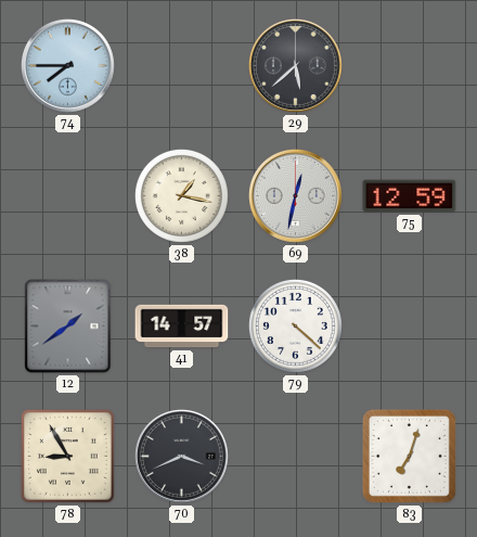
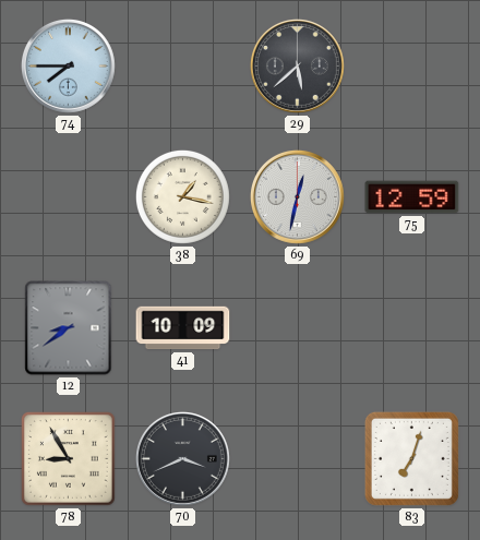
12: 1:39 -> 8:39 (69, 328)
41: 14:57 -> 10:09 (183, 328)
79: 4:22 -> none (295, 325)
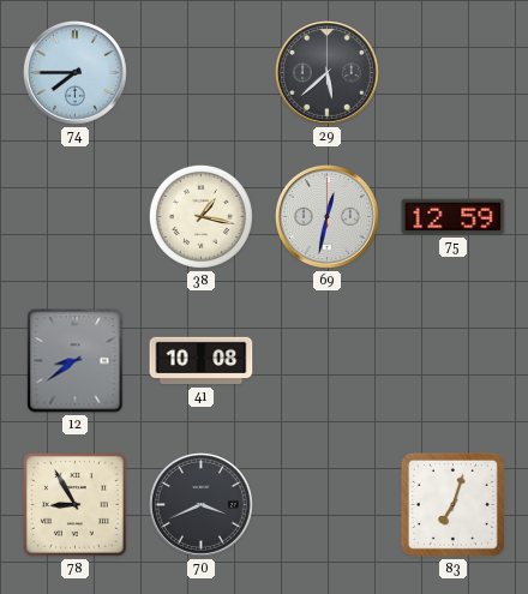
41: 10:09 -> 10:08 (202, 361)
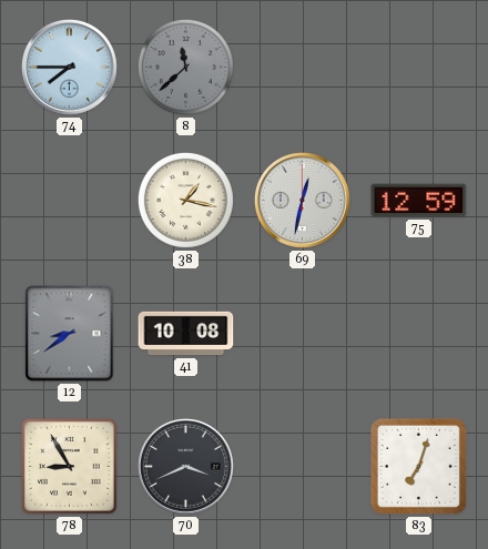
8: none -> 11:38 (185, 67)
29: 5:38 -> none (326, 72)
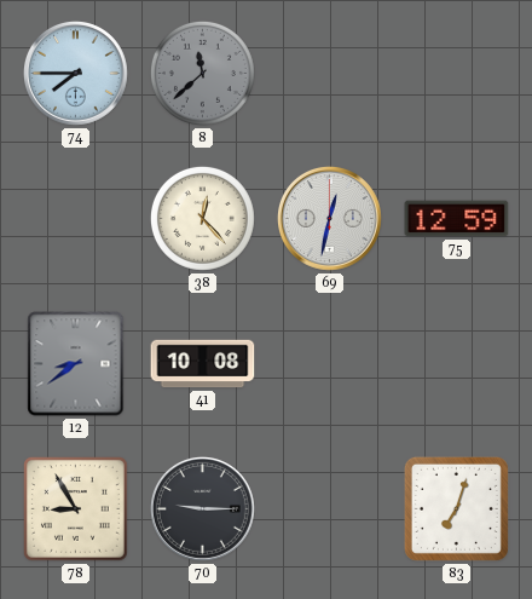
38: 1:17 -> 12:23 (202, 218)
70: 3:41 -> 9:15 (202, 508)
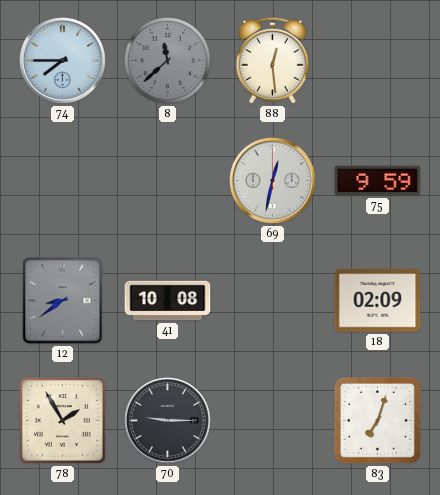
88: none -> 12:29 (272, 60)
38: 12:23 -> none (202, 218)
75: 12:59 -> 9:59 (378, 181)
18: none -> 02:09 (378, 301)
78: 8:55 -> 1:55 (63, 421)
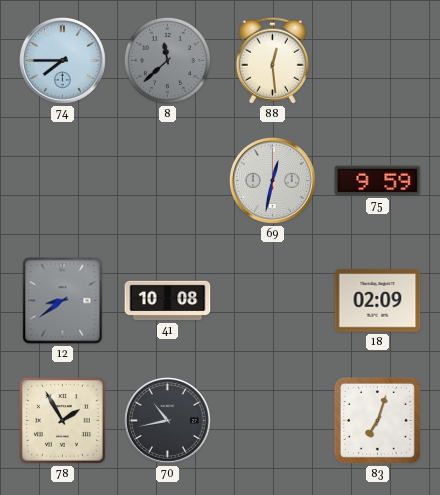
70: 9:15 -> 10:43 (167, 420)
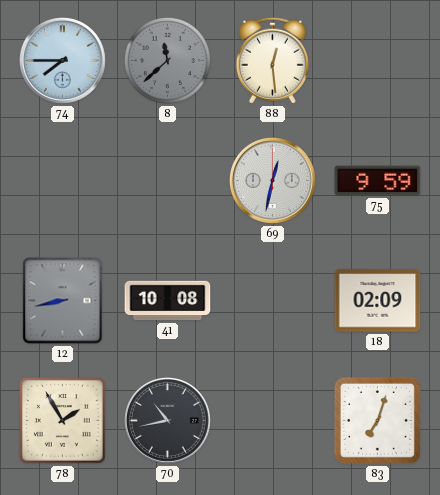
12: 8:39 -> 8:43 (63, 301)
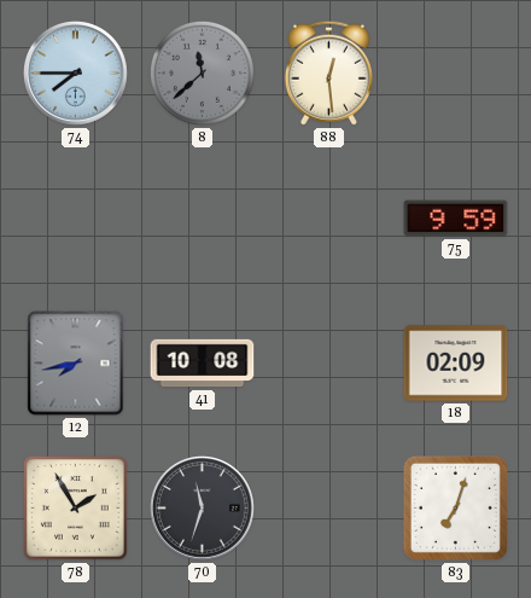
69: 12:32 -> none (272, 180)
12: 8:43 -> 7:43 (76, 364)
70: 10:43 -> 11:33 (202, 507)
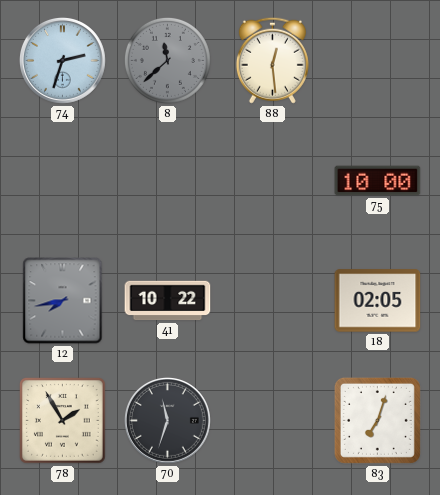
74: 7:45 -> 2:33 (62, 60)
75: 9:59 -> 10:00 (378, 181)
41: 10:08 -> 10:22 (168, 301)
18: 02:09 -> 02:05 (378, 301)
